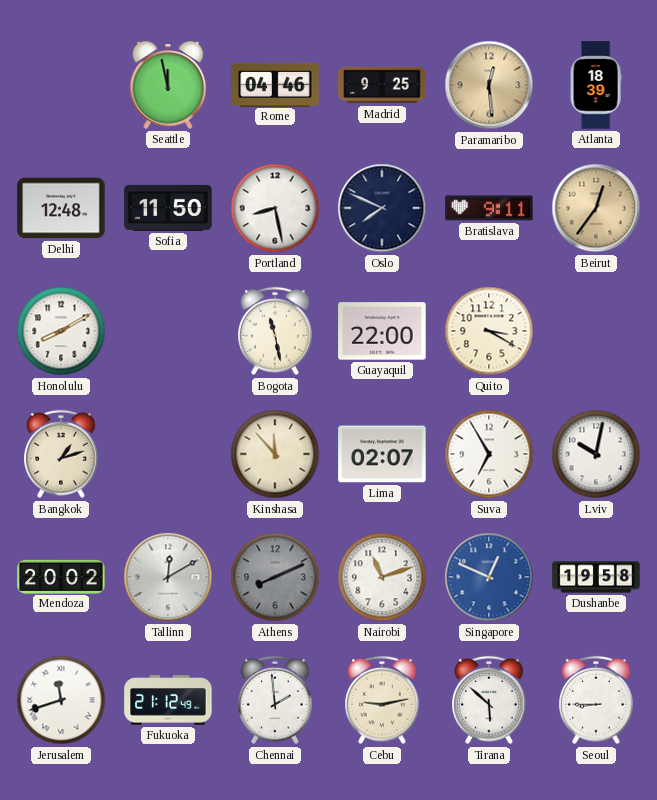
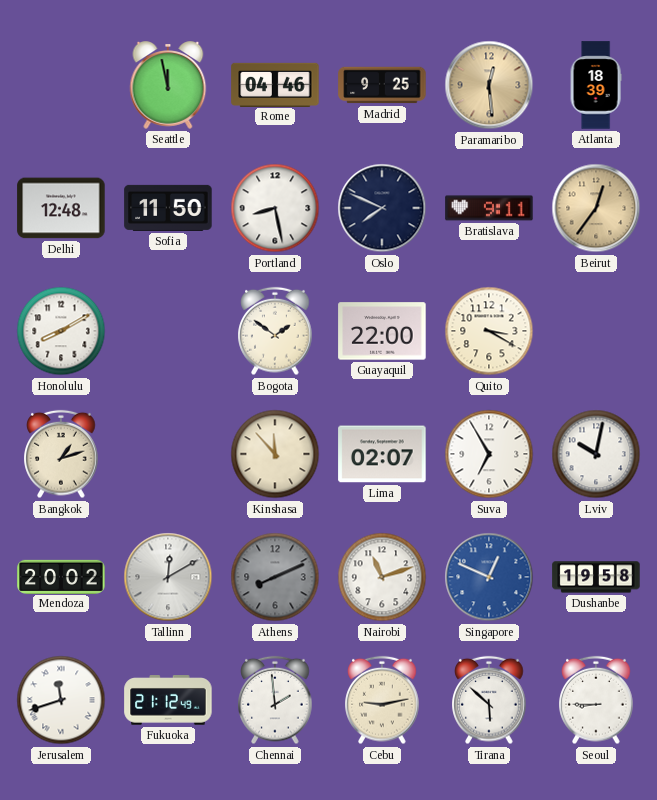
Bogota: 11:28 -> 1:51 (275, 331)
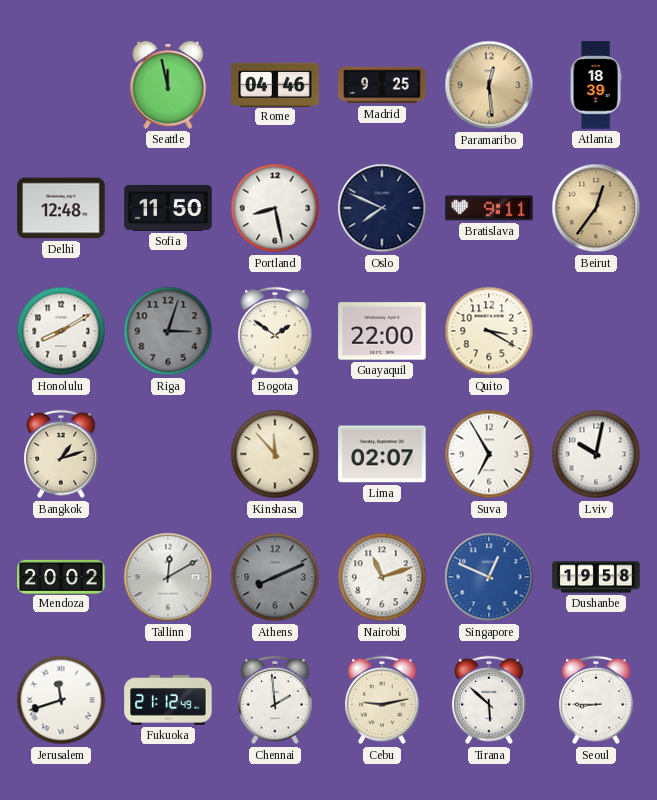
Riga: none -> 3:03 (168, 331)
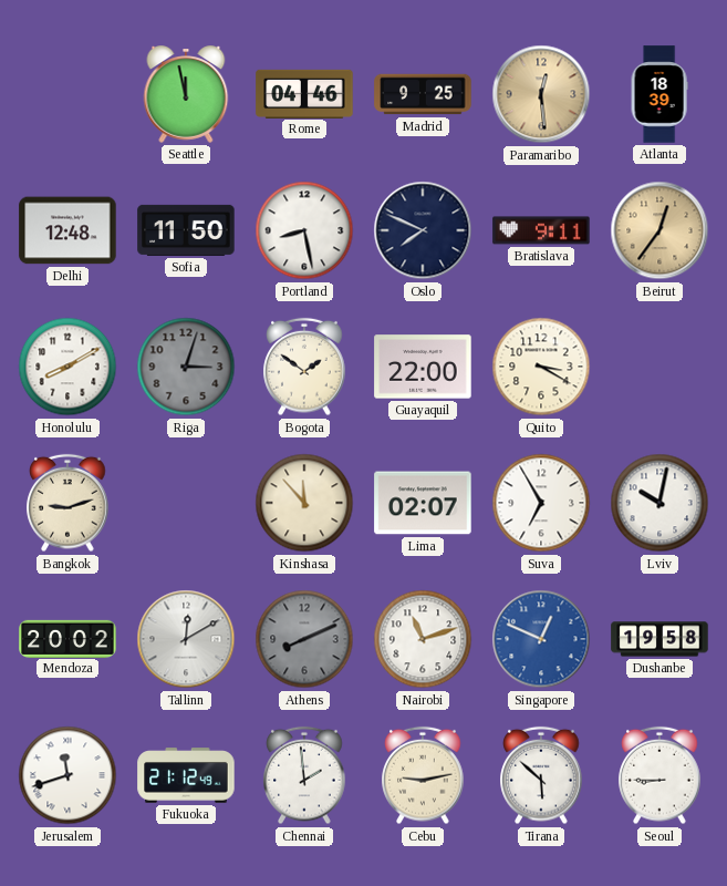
Bangkok: 1:12 -> 9:12 (67, 503)
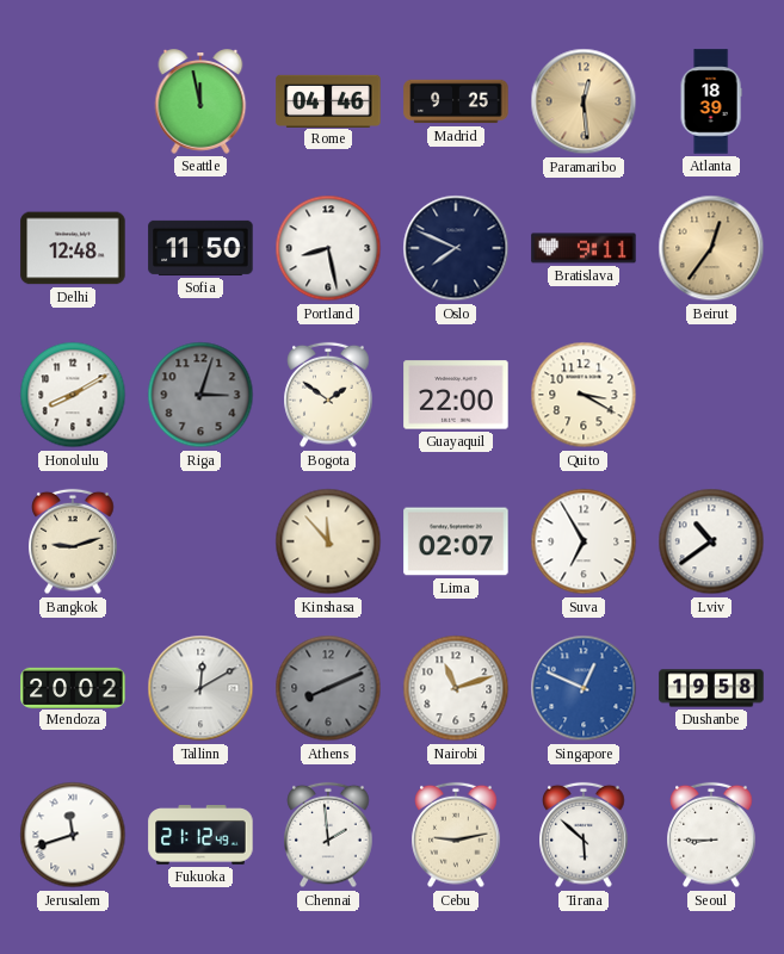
Lviv: 10:02 -> 10:39 (711, 541)
